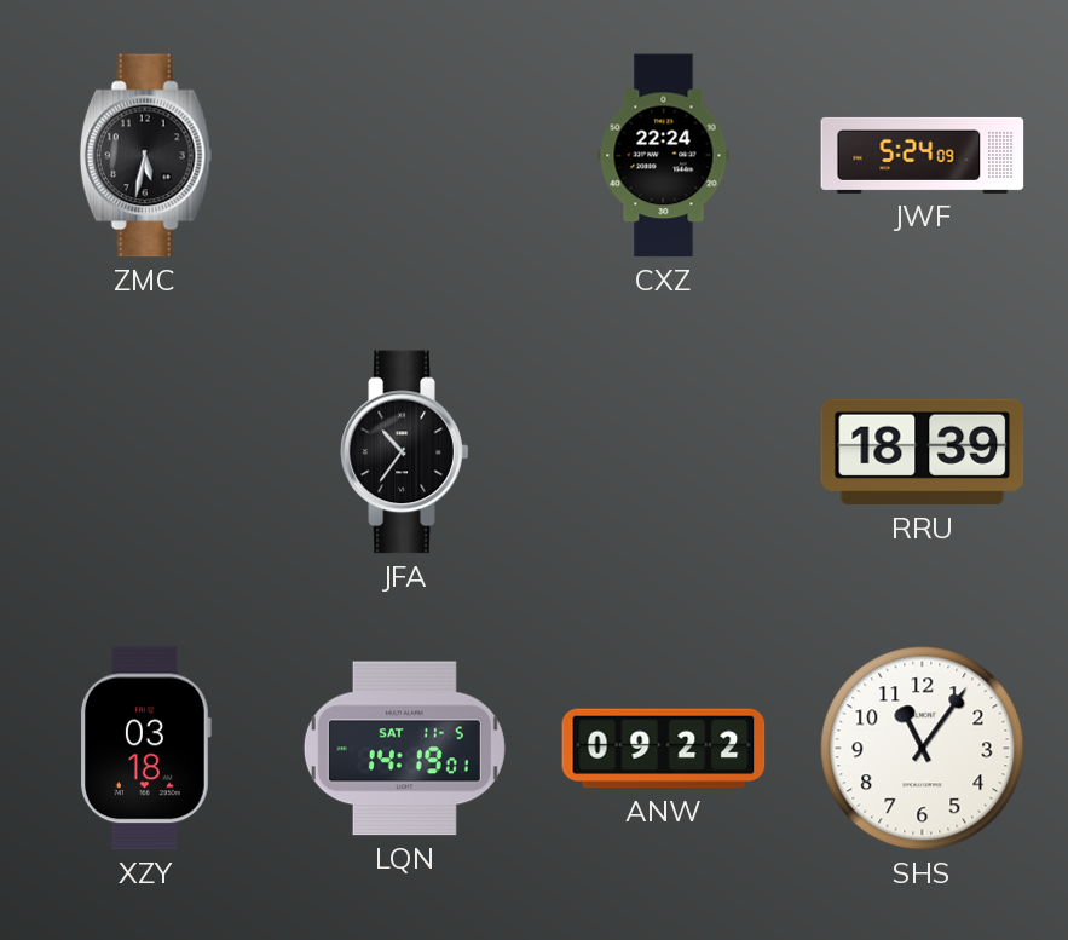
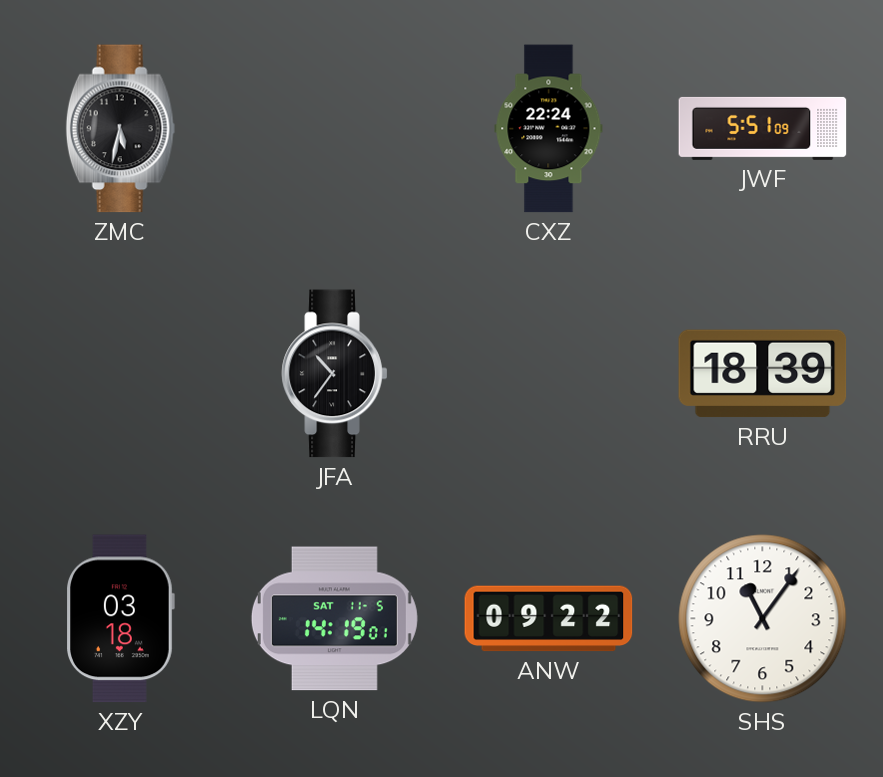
JWF: 5:24 -> 5:51 (763, 128)
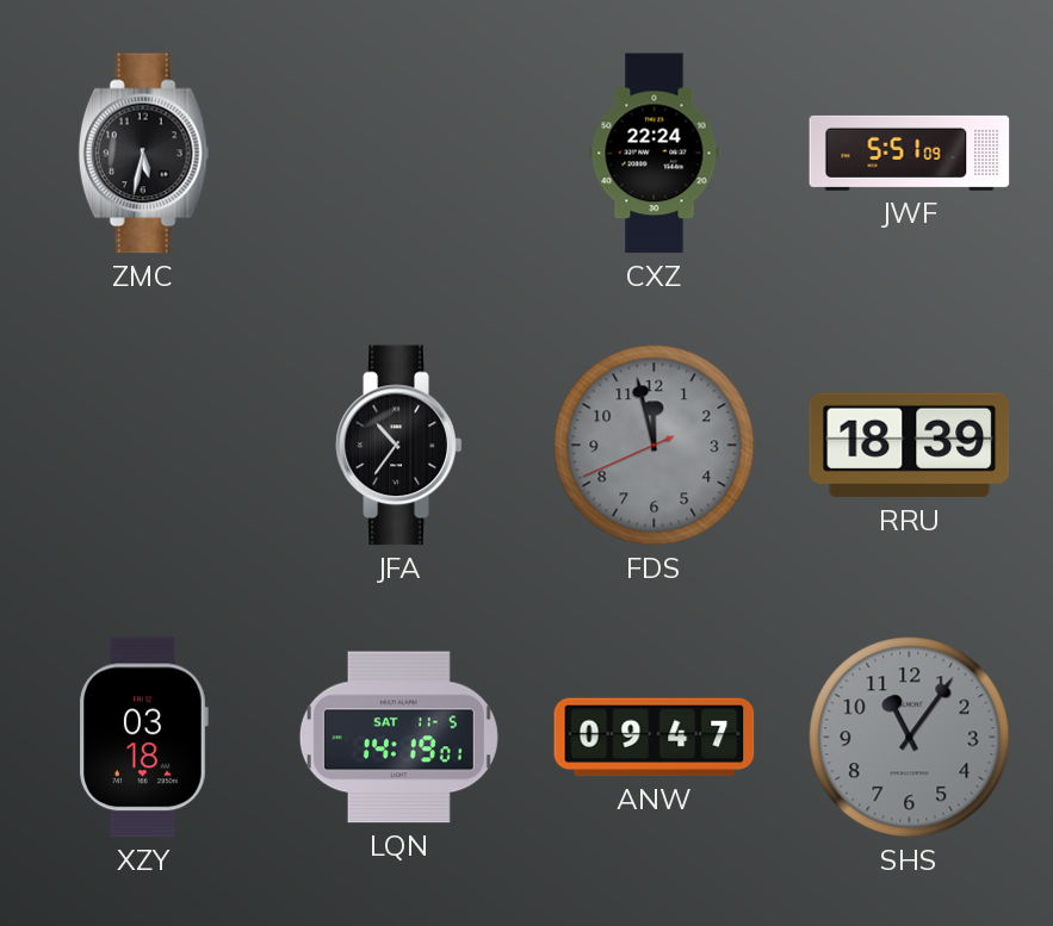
FDS: none -> 11:57 (655, 446)
ANW: 09:22 -> 09:47 (655, 738)
SHS dial: white -> grey (910, 738)
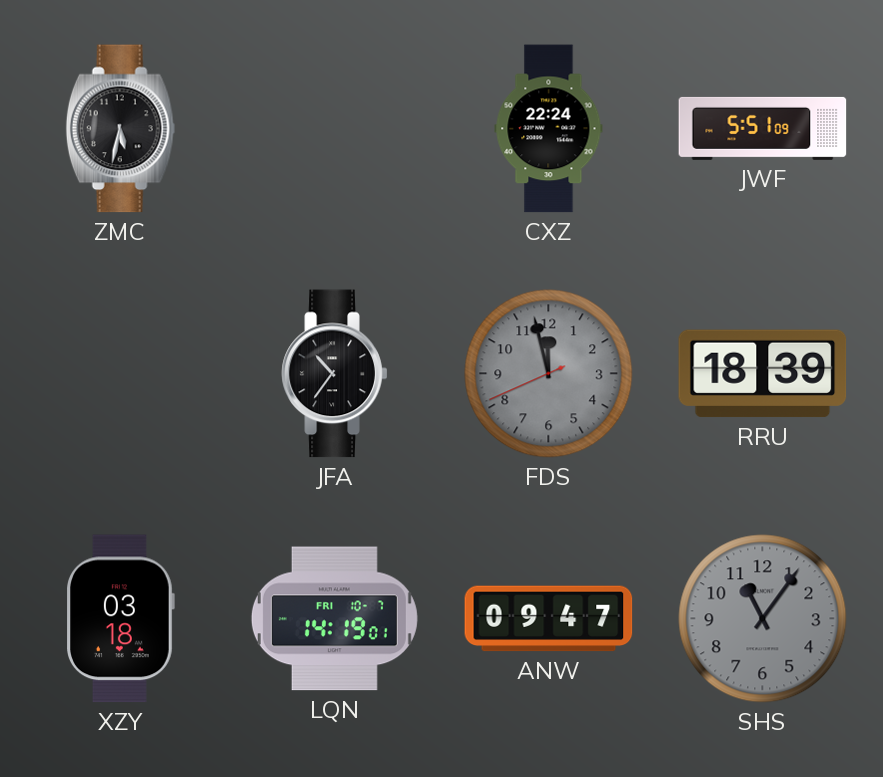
LQN date: SAT 11-5 -> FRI 10-7 (334, 619)
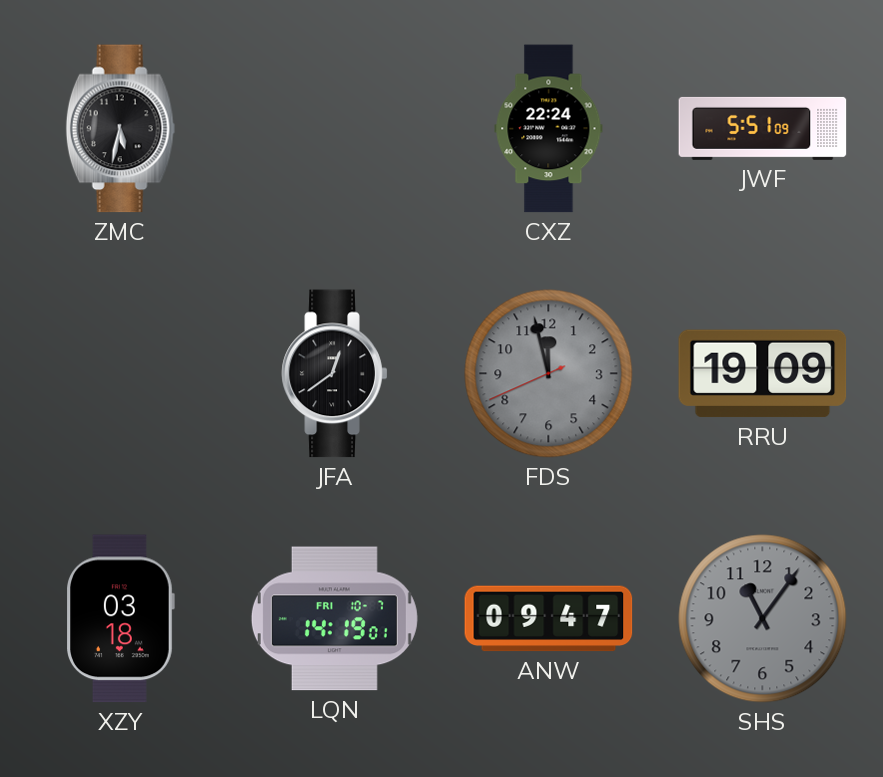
JFA: 10:36 -> 12:39 (335, 374)
RRU: 18:39 -> 19:09 (763, 374)
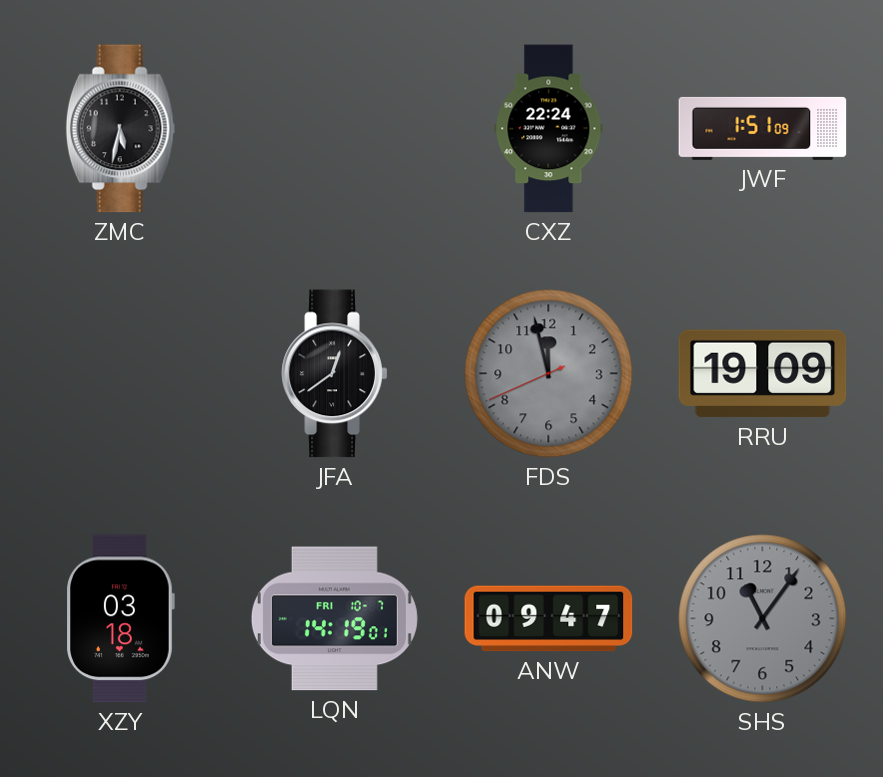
JWF: 5:51 -> 1:51 (763, 128)
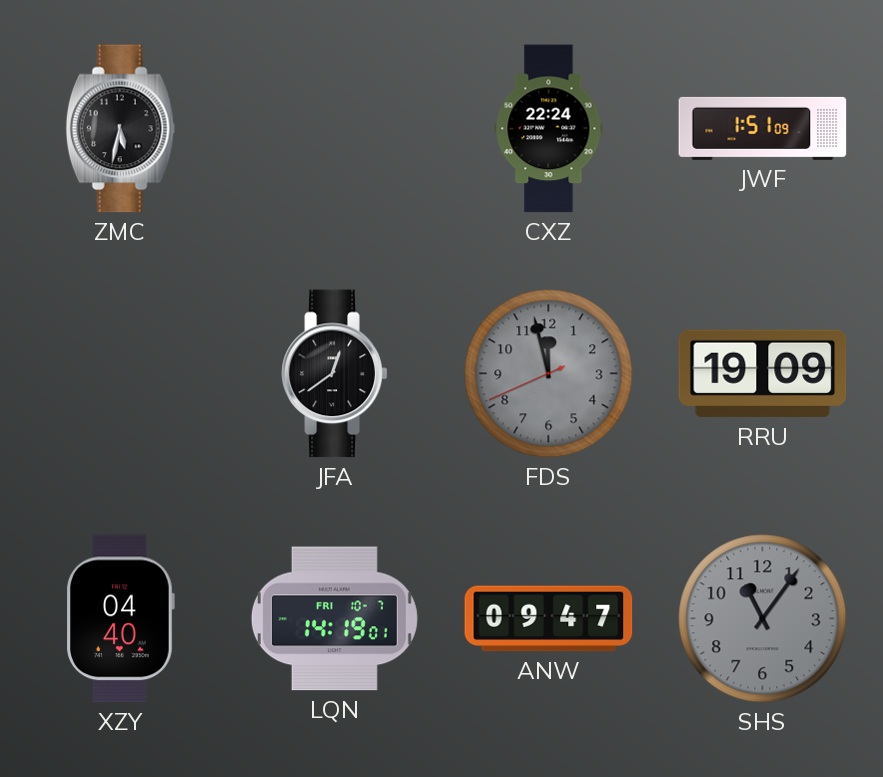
XZY: 03:18 -> 04:40 (120, 619)
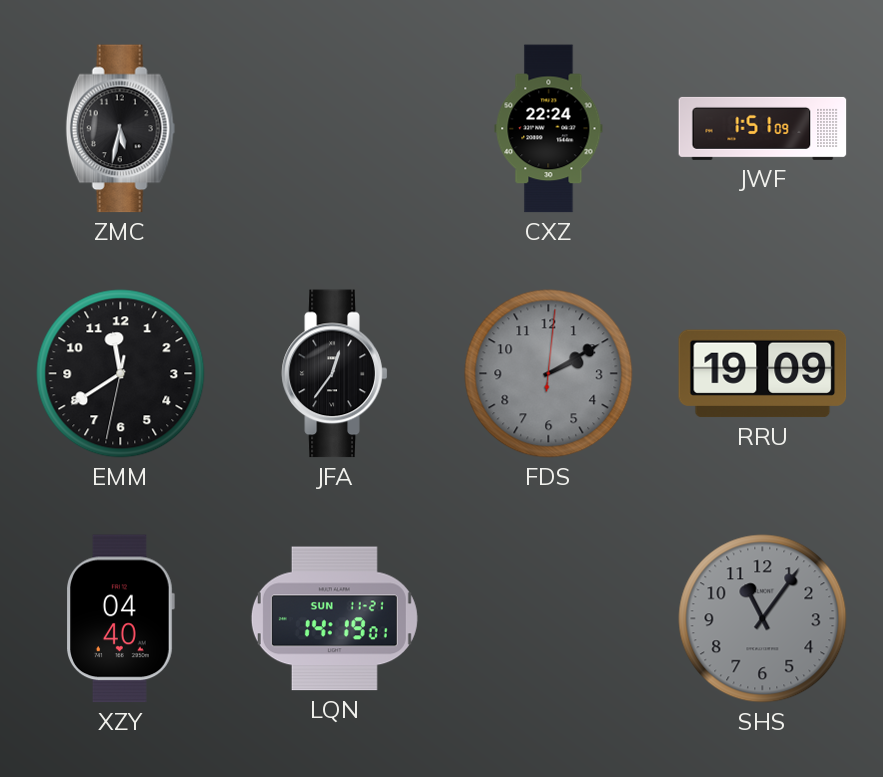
EMM: none -> 11:39 (121, 374)
JFA: 12:39 -> 12:36 (335, 374)
FDS: 11:57 -> 2:10 (549, 374)
LQN date: FRI 10-7 -> SUN 11-21 (334, 619)
ANW: 09:47 -> none (549, 619)
